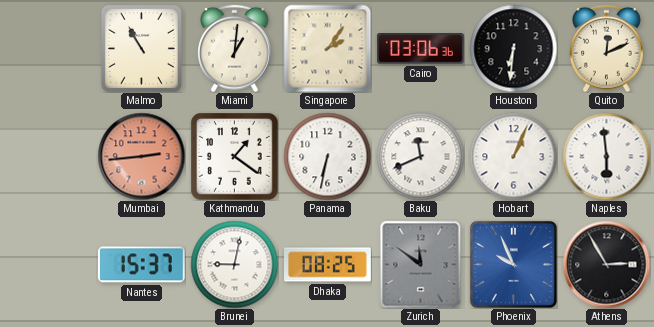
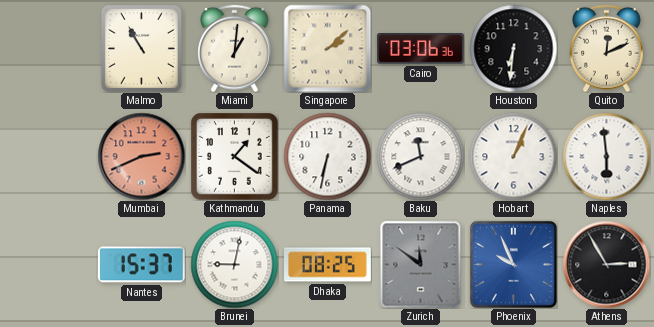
Singapore: 2:06 -> 2:08 (327, 48)
Mumbai: 2:44 -> 2:41 (141, 156)
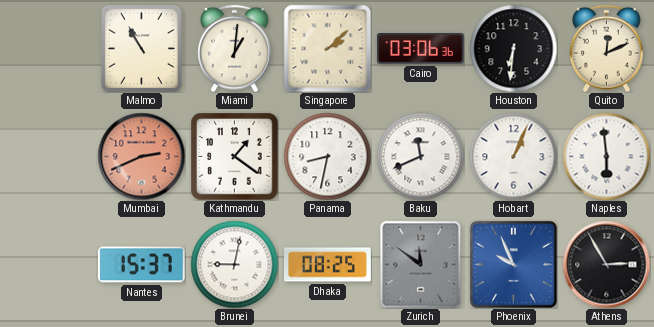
Panama: 6:32 -> 8:32 (327, 156)
